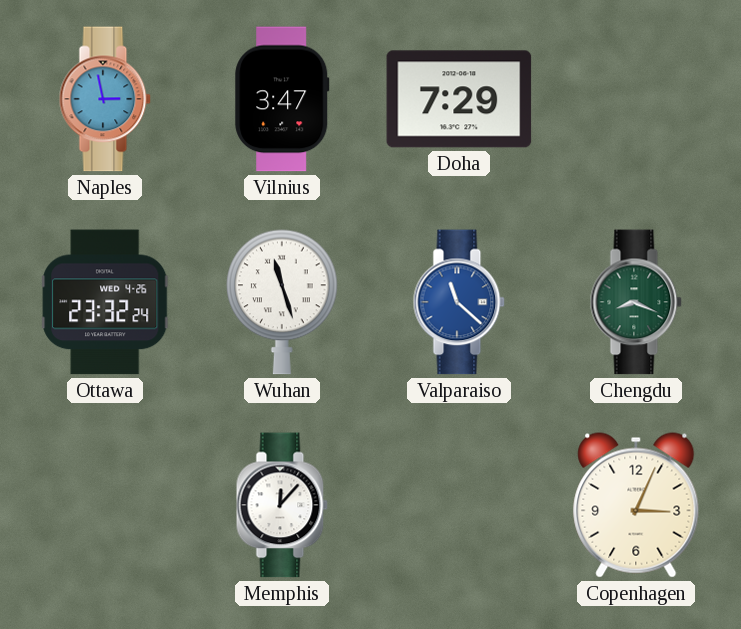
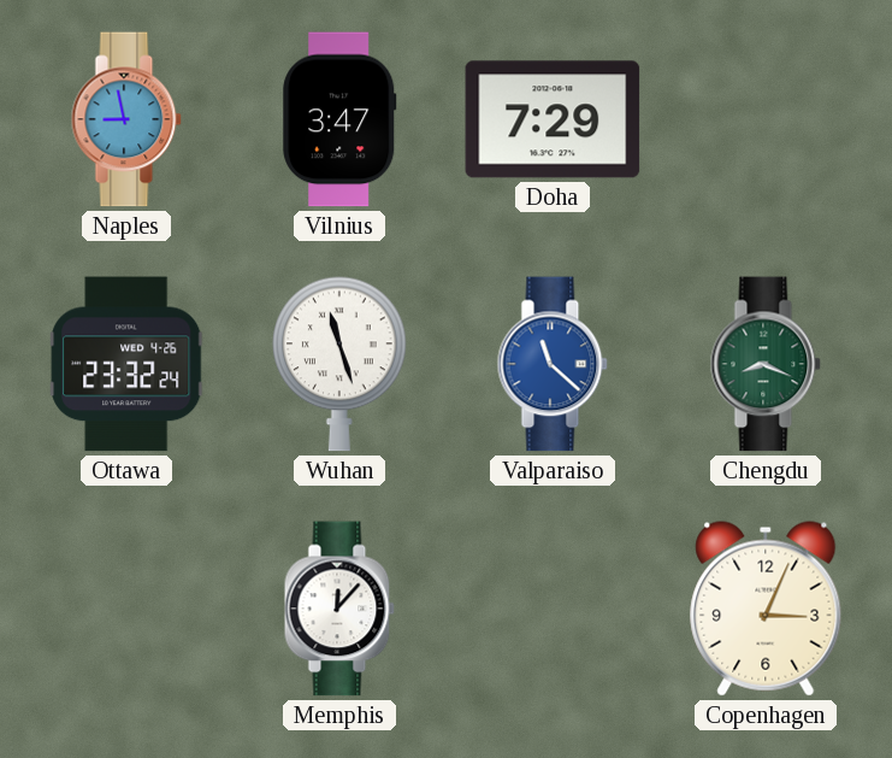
Naples: 2:58 -> 8:58 (126, 119)
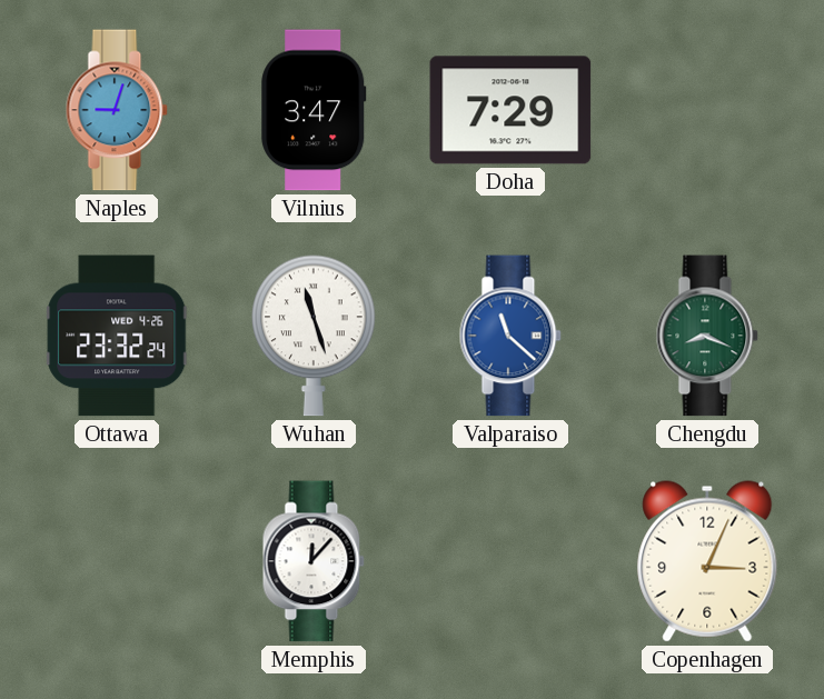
Naples: 8:58 -> 9:03 (117, 110)
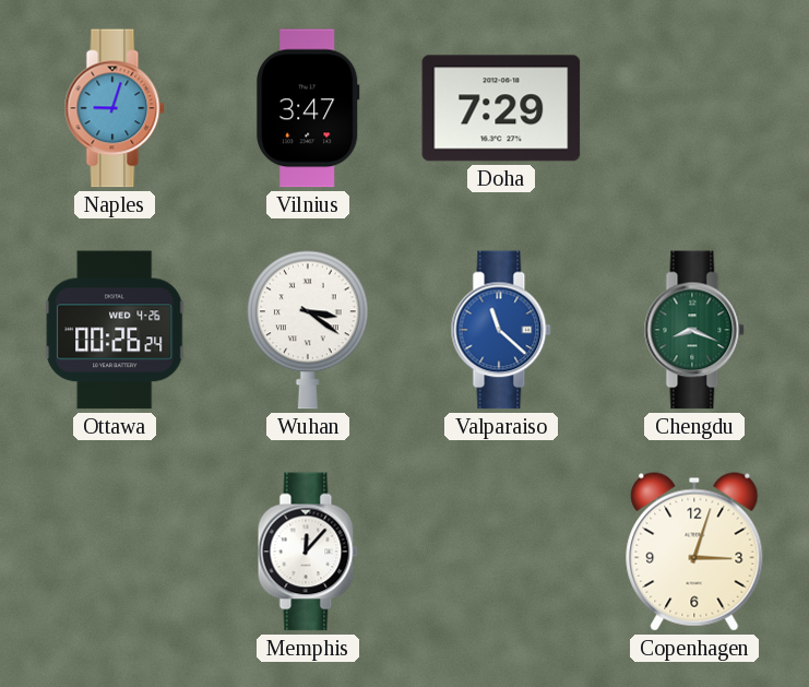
Ottawa: 23:32 -> 00:26 (115, 330)
Wuhan: 11:27 -> 3:21 (309, 330)
Copenhagen: 3:04 -> 3:03 (694, 552)
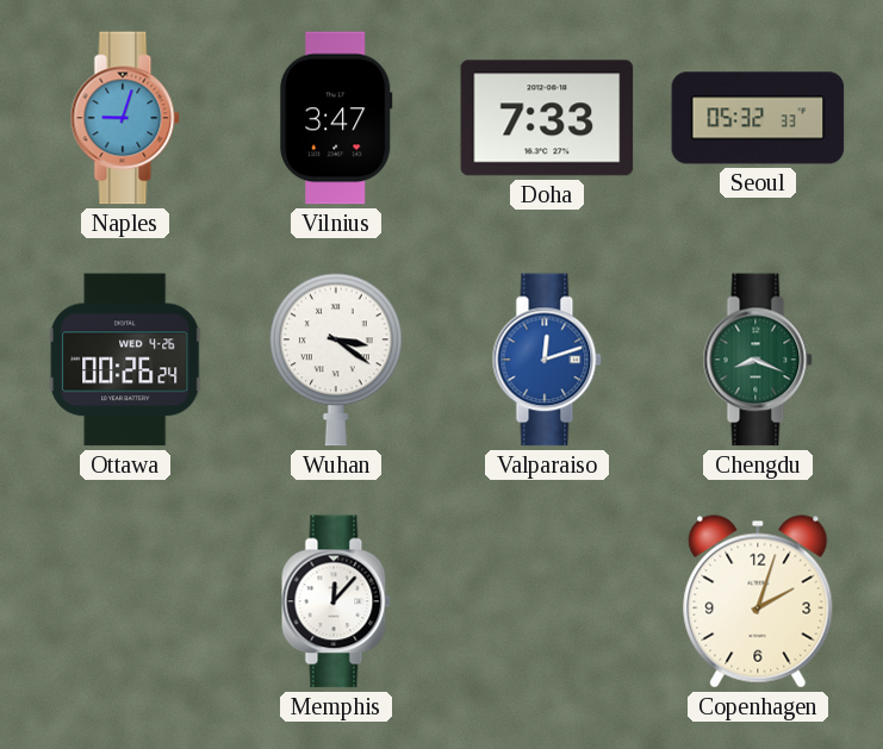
Doha: 7:29 -> 7:33 (547, 118)
Seoul: none -> 05:32 (758, 118)
Valparaiso: 11:22 -> 12:12 (547, 360)
Copenhagen: 3:03 -> 2:03 (758, 601)
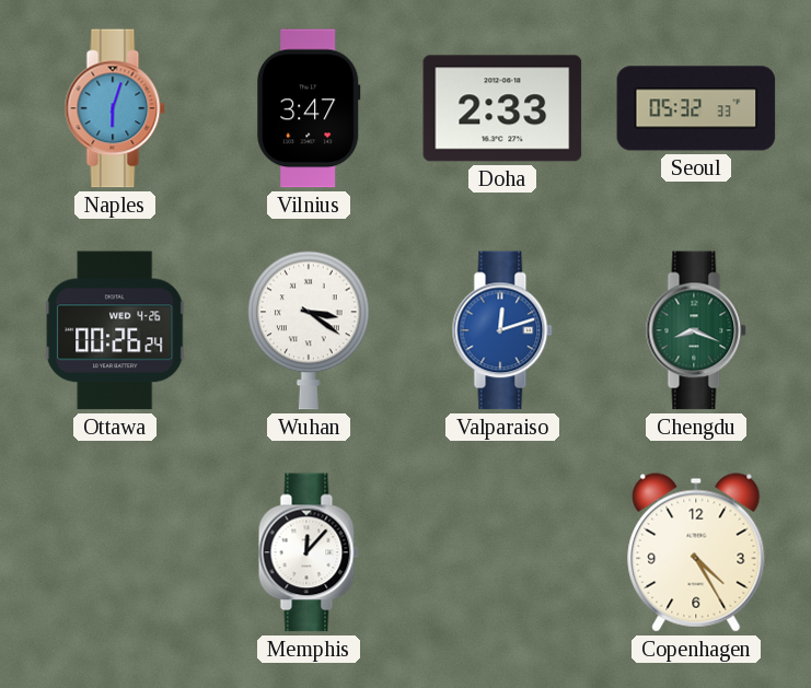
Naples: 9:03 -> 6:03 (115, 108)
Doha: 7:33 -> 2:33 (502, 108)
Copenhagen: 2:03 -> 4:25 (696, 552)
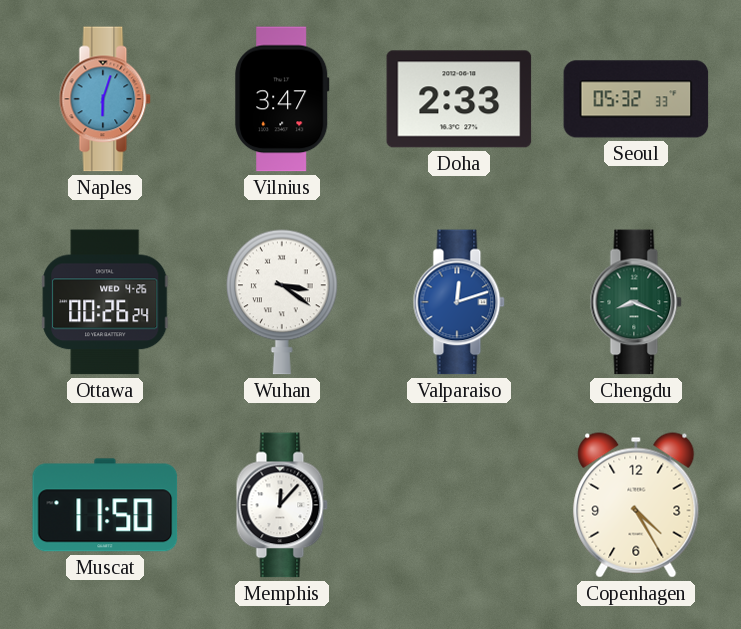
Muscat: none -> 11:50 (105, 505)
